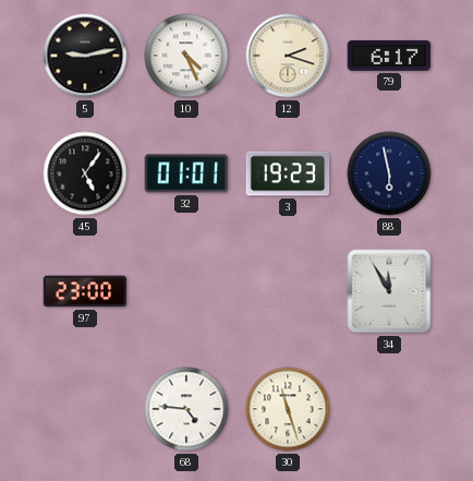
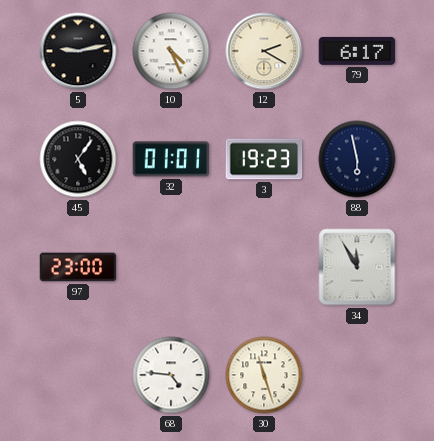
12: 2:18 -> 2:20 (264, 51)
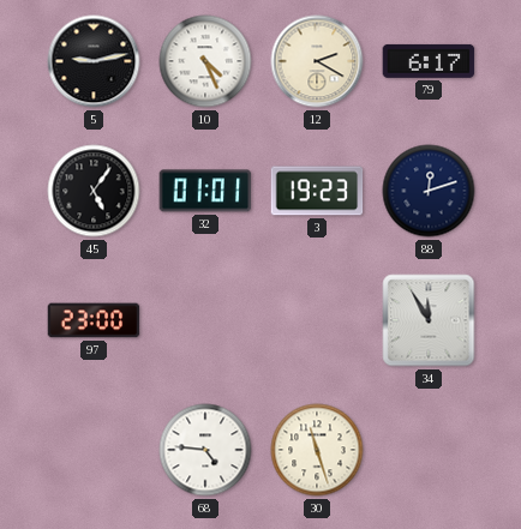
88: 5:58 -> 12:12 (429, 191)
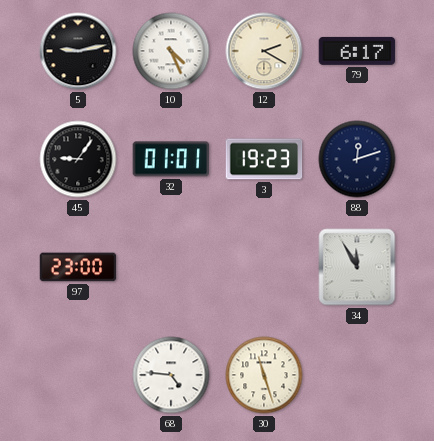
45: 5:06 -> 9:06 (78, 159)
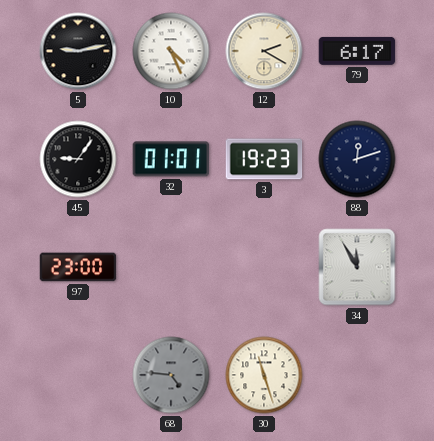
68 dial: white -> grey (171, 375)
